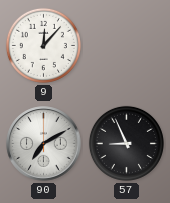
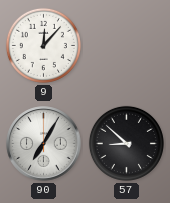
90: 7:10 -> 7:05 (44, 144)
57: 8:56 -> 8:52 (126, 143)
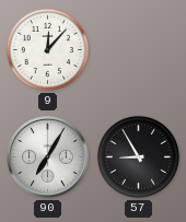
57: 8:52 -> 8:55 (138, 156)
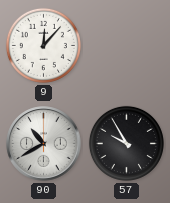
90: 7:05 -> 10:40 (44, 144)
57: 8:55 -> 9:55 (126, 143)
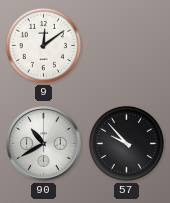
9: 12:07 -> 12:09 (43, 45)
57: 9:55 -> 9:53 (126, 143)
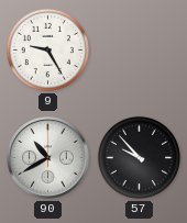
9: 12:09 -> 9:25 (47, 49)
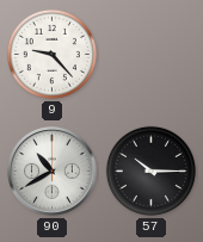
9: 9:25 -> 9:23 (51, 54)
57: 9:53 -> 10:15 (150, 170)
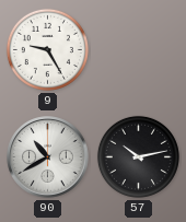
9: 9:23 -> 9:25 (47, 49)
57: 10:15 -> 10:13 (138, 156)
